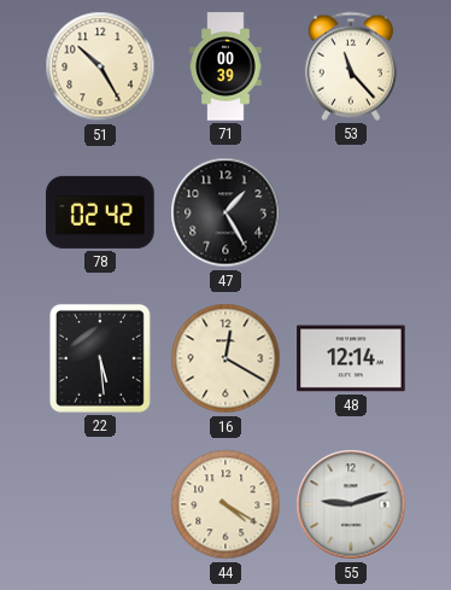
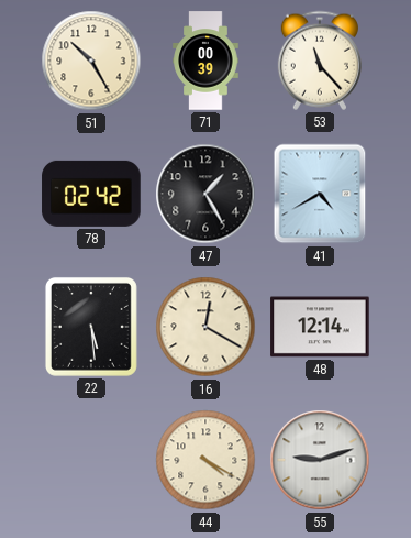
41: none -> 4:40 (320, 194)
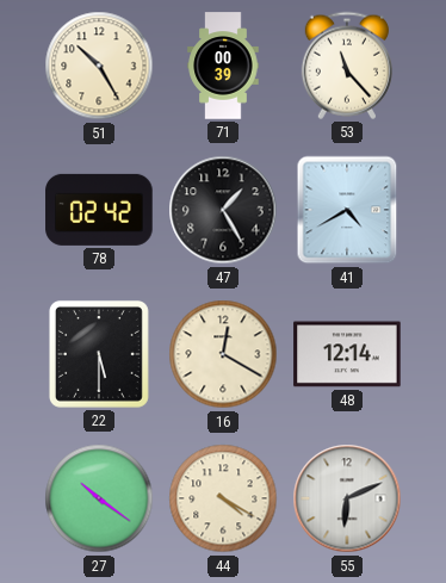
22: 5:29 -> 5:30 (99, 354)
27: none -> 10:21 (99, 498)
55: 9:12 -> 6:11 (347, 498)
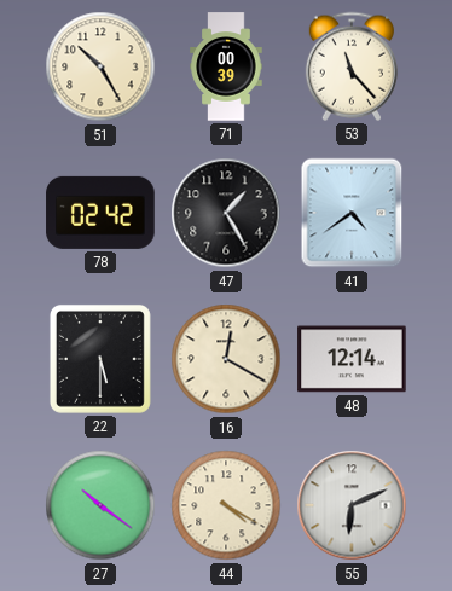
41: 4:40 -> 4:39 (352, 213)
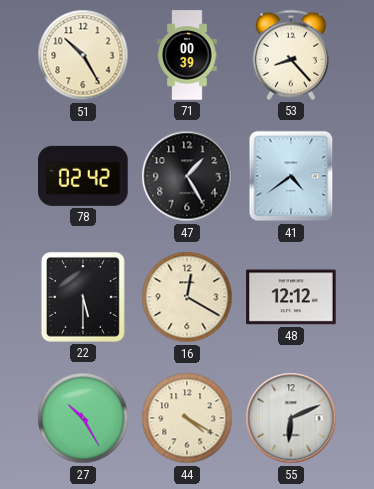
53: 11:23 -> 8:23 (291, 55)
48: 12:14 -> 12:12 (291, 297)
27: 10:21 -> 10:25 (83, 418)
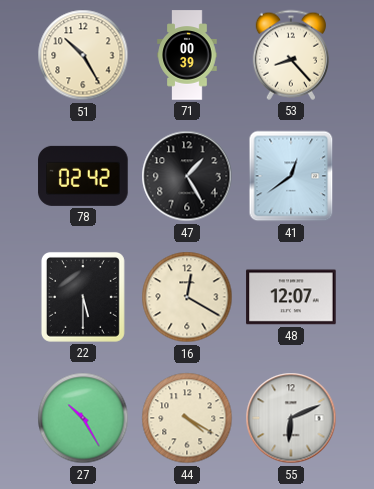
41: 4:39 -> 12:39 (291, 176)
48: 12:12 -> 12:07 (291, 297)
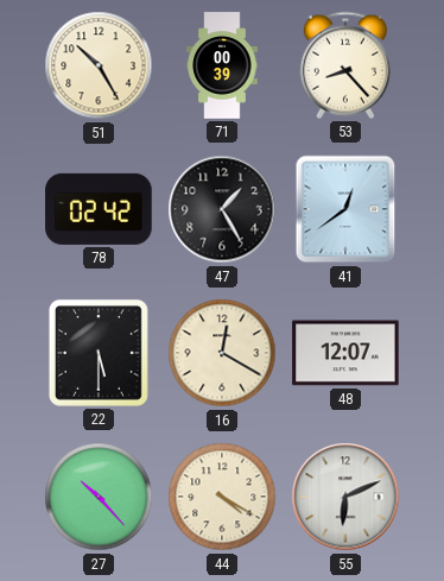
27: 10:25 -> 10:23 (99, 497)
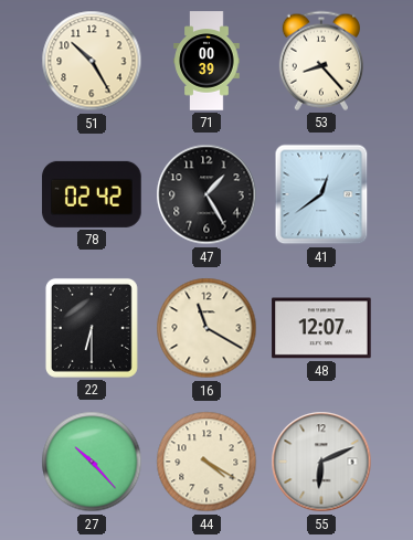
22: 5:30 -> 6:30 (92, 328)
16: 12:20 -> 11:20 (206, 328)
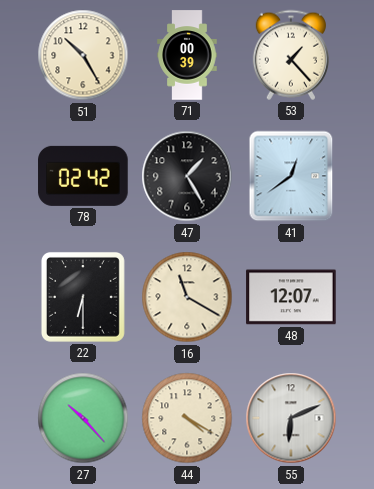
53: 8:23 -> 1:23 (291, 55)
